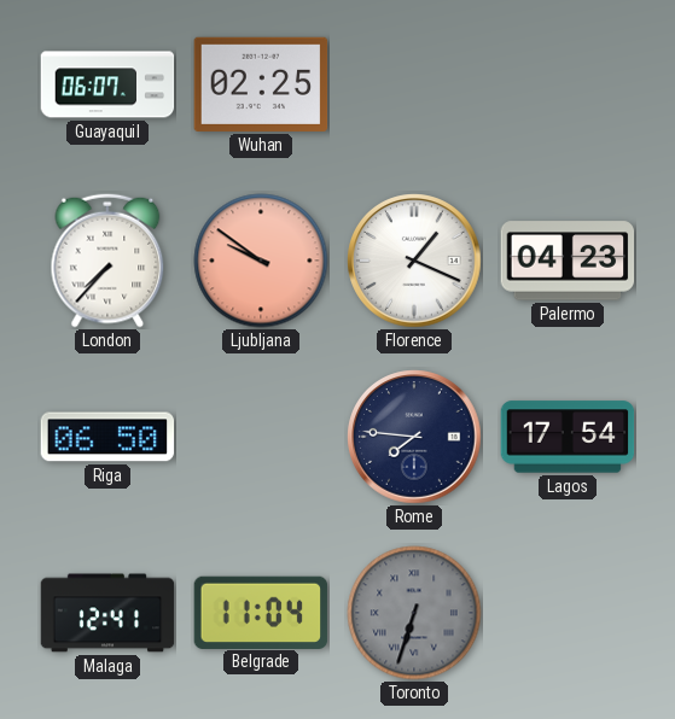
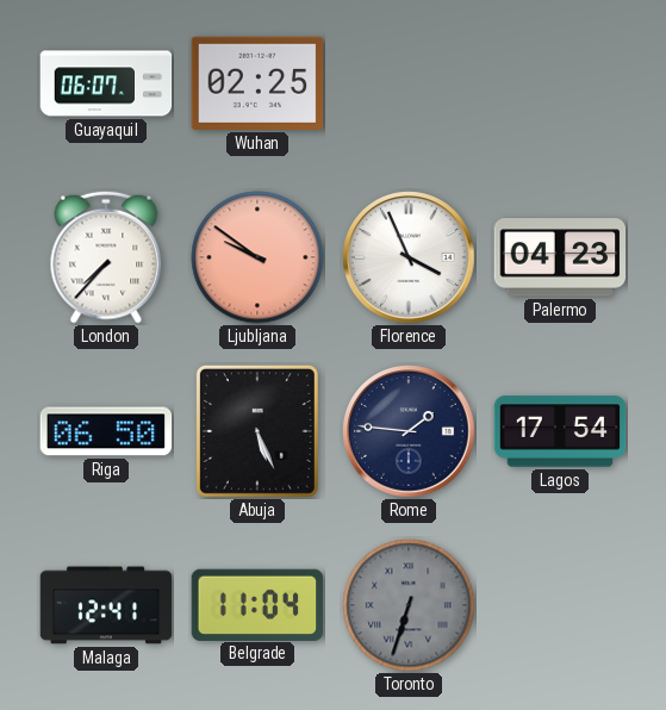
Florence: 1:19 -> 3:56 (409, 257)
Abuja: none -> 5:26 (257, 431)
Rome: 7:46 -> 1:46 (409, 431)
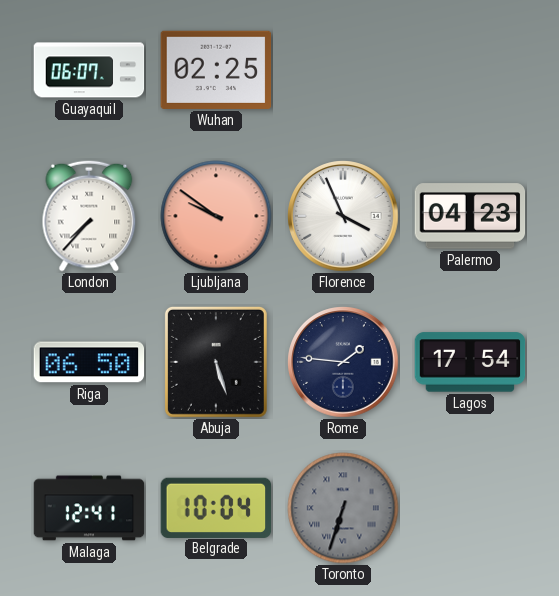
Abuja: 5:26 -> 5:27 (216, 362)
Belgrade: 11:04 -> 10:04 (216, 507)
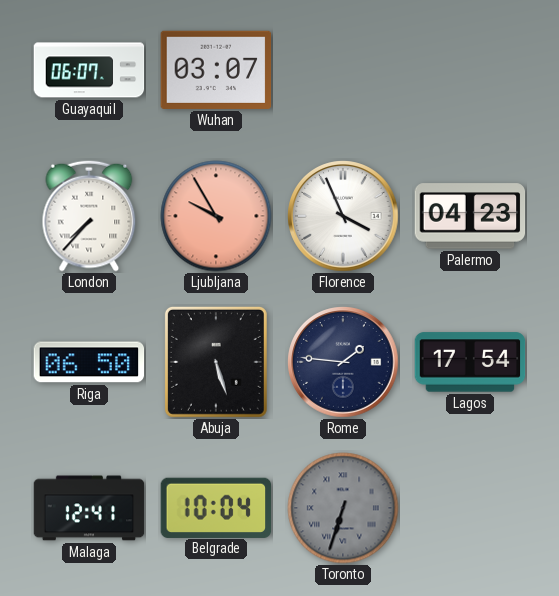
Wuhan: 02:25 -> 03:07 (216, 70)
Ljubljana: 9:51 -> 9:55 (216, 216)
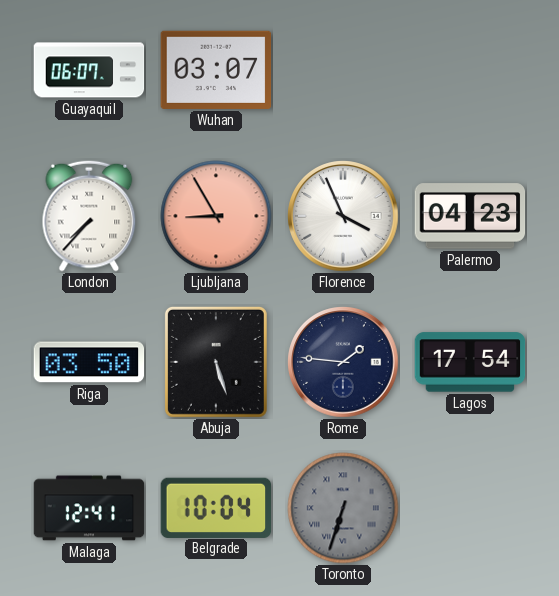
Ljubljana: 9:55 -> 8:55 (216, 216)
Riga: 06:50 -> 03:50 (89, 362)
